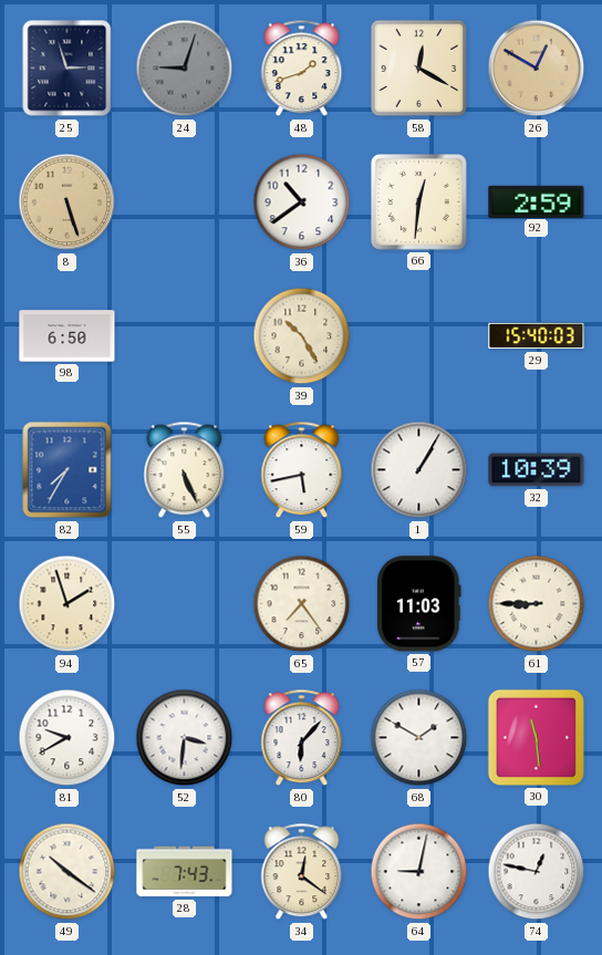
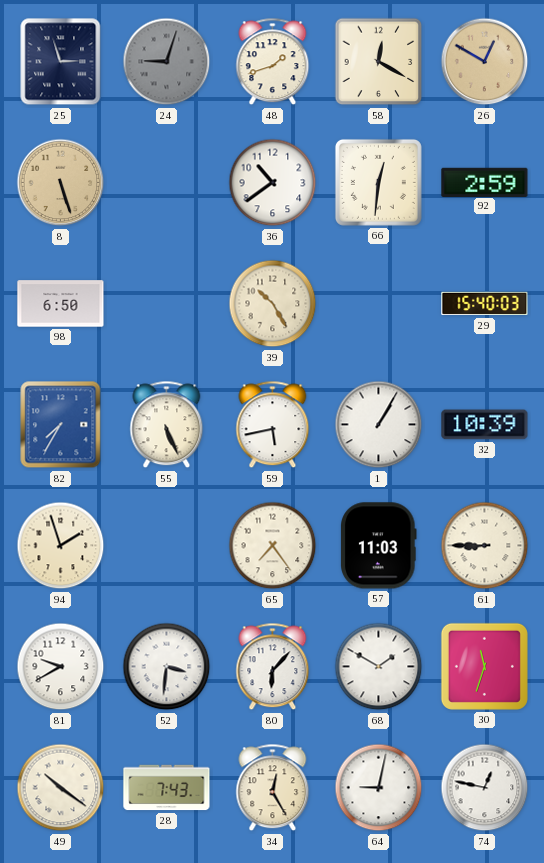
30: 11:29 -> 11:33 (484, 666)
34: 12:21 -> 12:25 (273, 788)
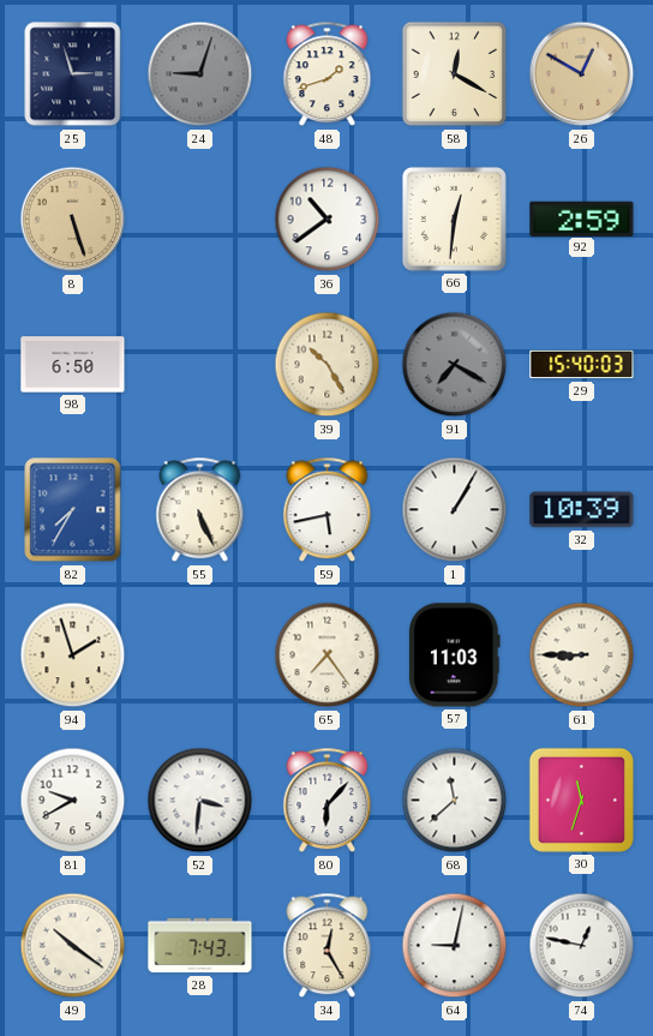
91: none -> 7:20 (455, 365)
68: 1:50 -> 11:38 (455, 801)
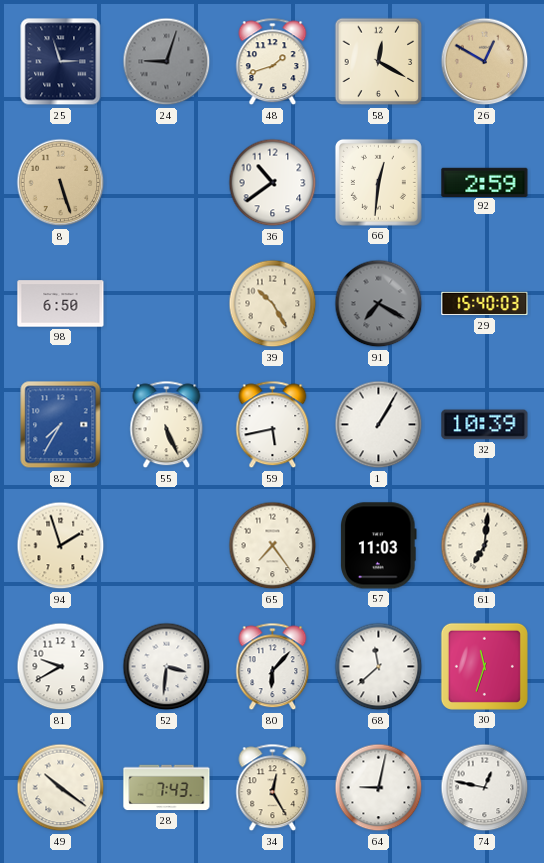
61: 8:45 -> 7:01 (485, 546)
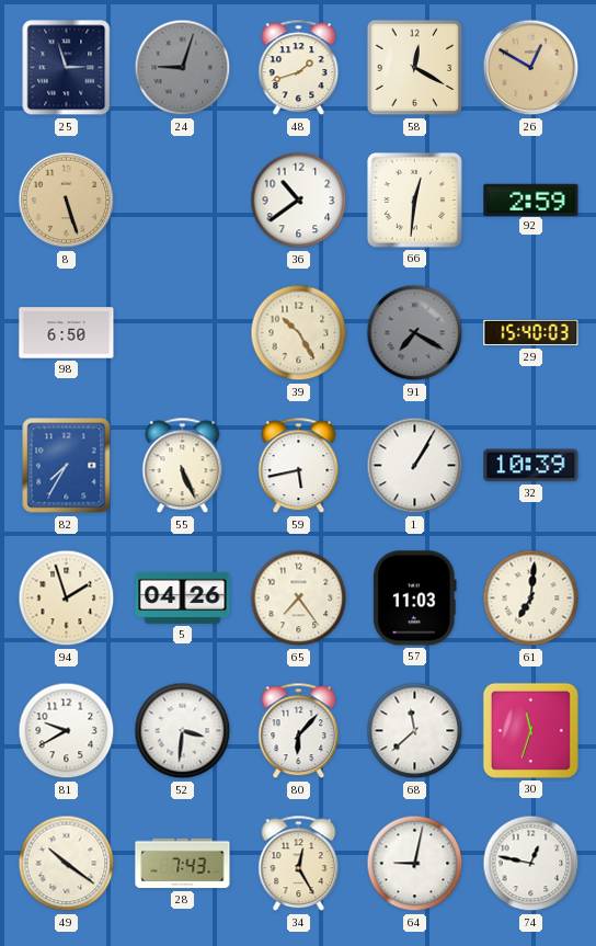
5: none -> 04:26 (183, 597)
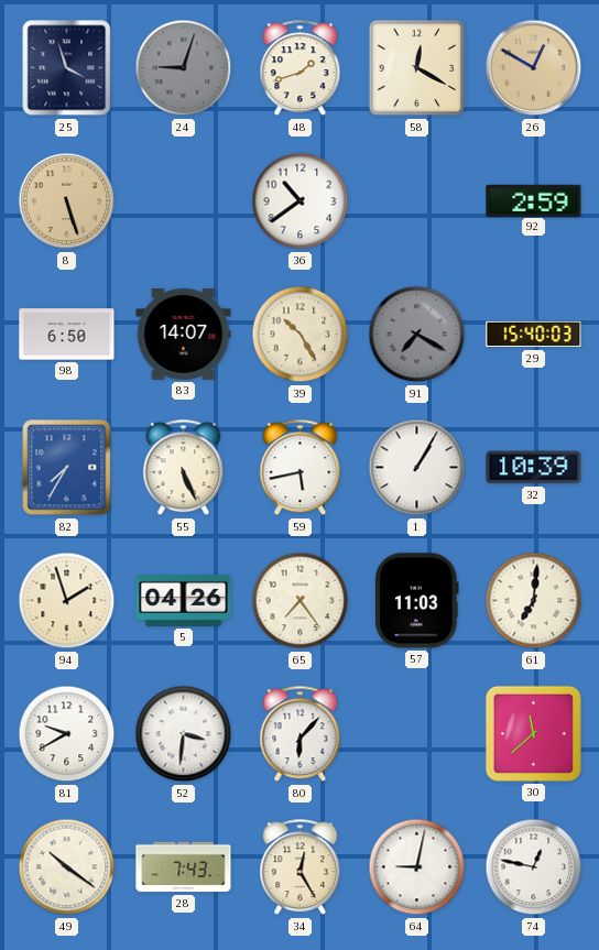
25: 2:57 -> 3:57 (67, 68)
66: 12:31 -> none (414, 200)
83: none -> 14:07 (184, 335)
68: 11:38 -> none (415, 731)
30: 11:33 -> 11:38 (533, 733)
